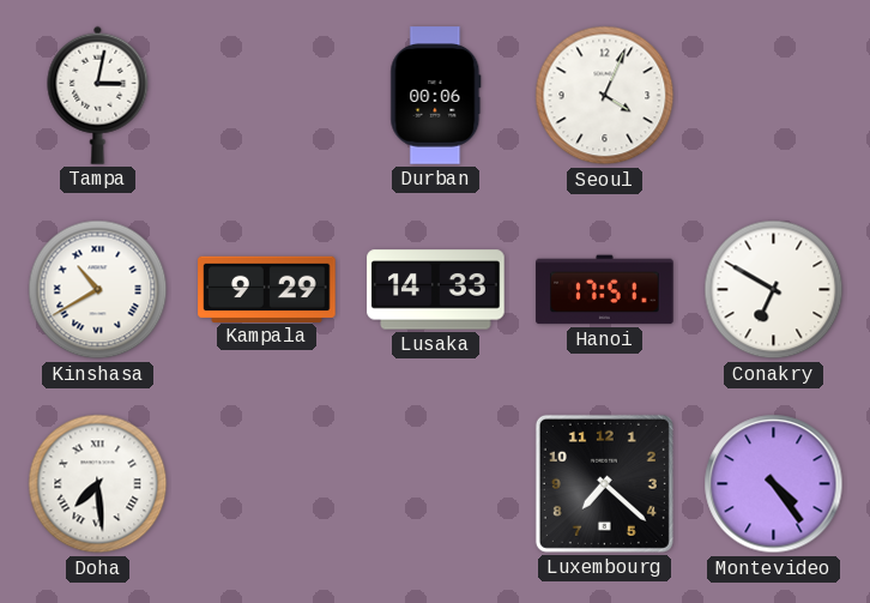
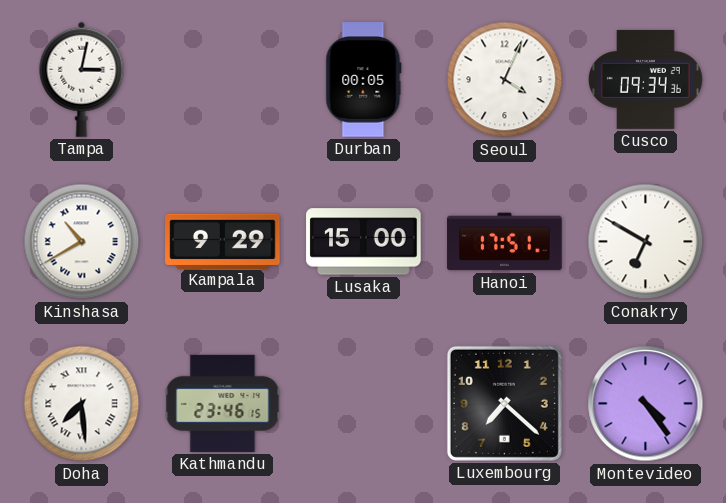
Durban: 00:06 -> 00:05 (364, 80)
Cusco: none -> 09:34 (646, 79)
Lusaka: 14:33 -> 15:00 (364, 242)
Kathmandu: none -> 23:46 (223, 403)
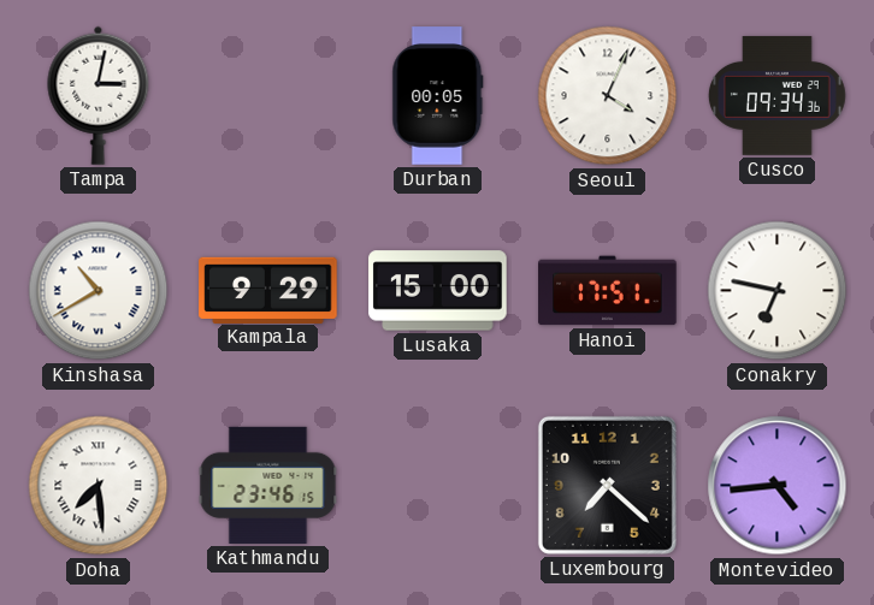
Conakry: 6:50 -> 6:47 (778, 291)
Montevideo: 4:24 -> 4:44 (778, 486)
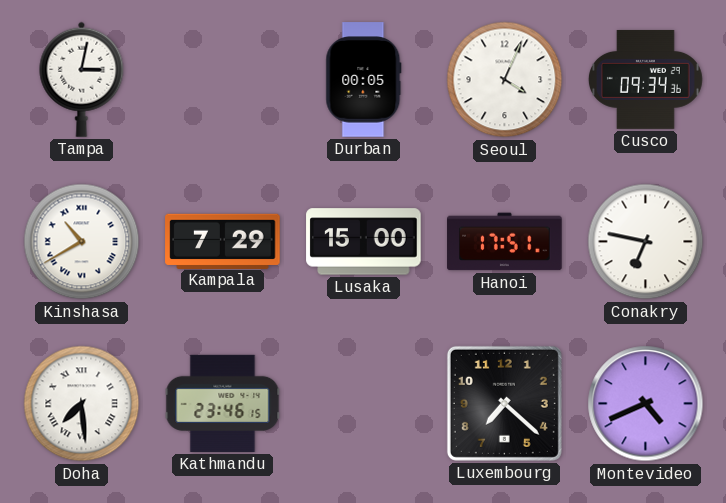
Kampala: 9:29 -> 7:29 (223, 241)
Montevideo: 4:44 -> 4:41 (646, 404)
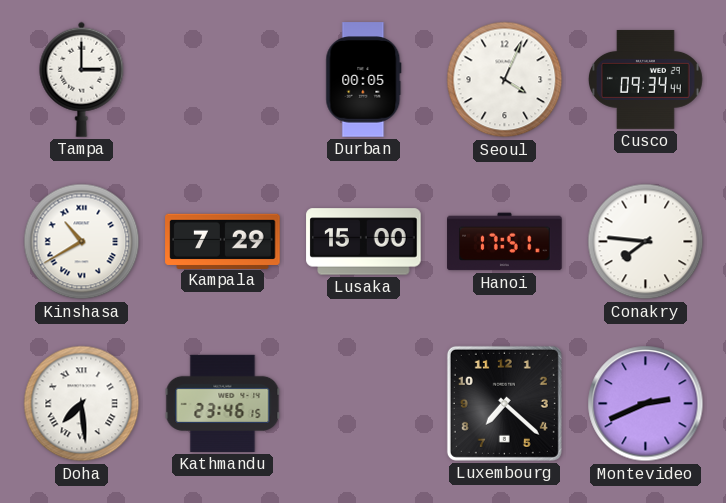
Tampa: 3:02 -> 3:00 (82, 79)
Cusco: 09:34:36 -> 09:34:44 (646, 79)
Conakry: 6:47 -> 7:46 (646, 242)
Montevideo: 4:41 -> 2:41 (646, 404)
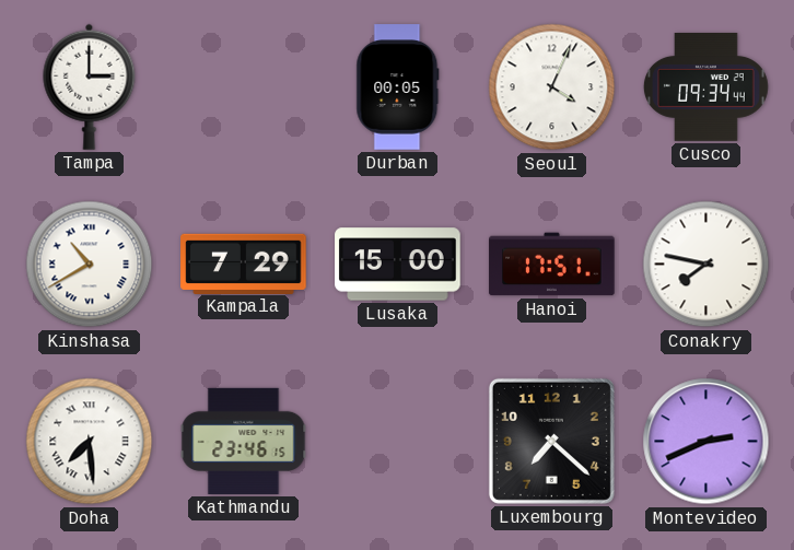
Conakry: 7:46 -> 7:47 (707, 265)
